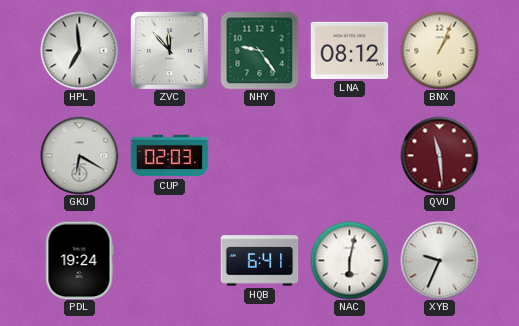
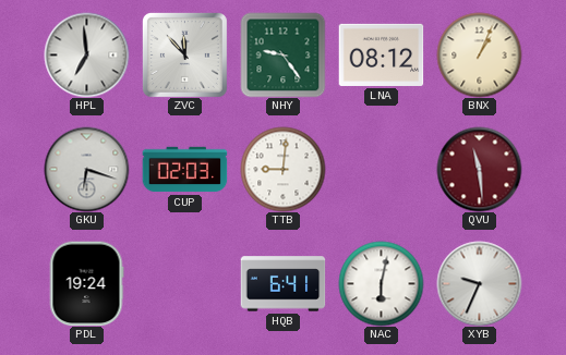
GKU: 6:20 -> 6:18 (86, 169)
TTB: none -> 9:01 (282, 169)
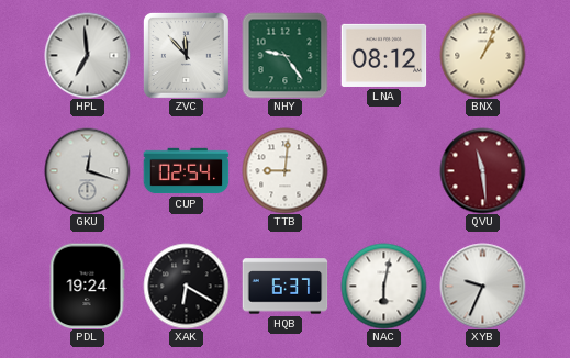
GKU: 6:18 -> 12:18 (87, 170)
CUP: 02:03 -> 02:54 (186, 171)
XAK: none -> 6:20 (186, 286)
HQB: 6:41 -> 6:37 (284, 287)
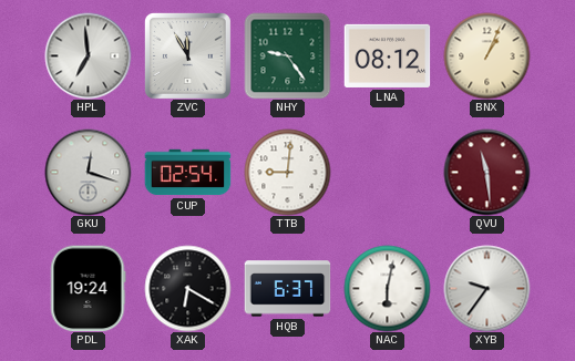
ZVC: 11:53 -> 11:55 (187, 55)
XYB: 9:34 -> 9:36 (486, 288)
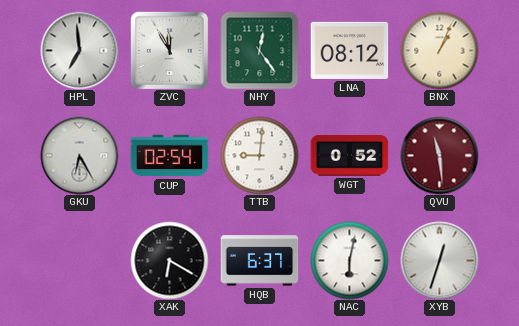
NHY: 9:24 -> 12:24 (259, 50)
GKU: 12:18 -> 6:25 (79, 155)
WGT: none -> 0:52 (349, 156)
PDL: 19:24 -> none (88, 288)
XYB: 9:36 -> 12:33 (439, 260)
